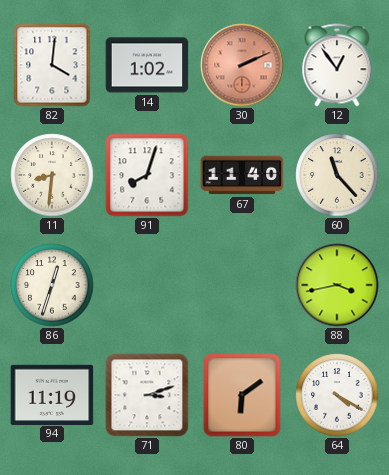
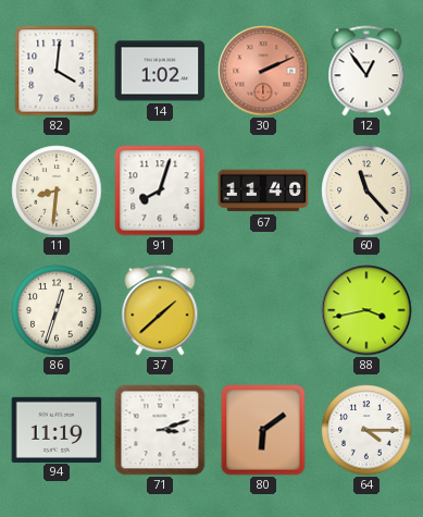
37: none -> 1:38 (160, 310)
64: 4:20 -> 4:15 (366, 430)
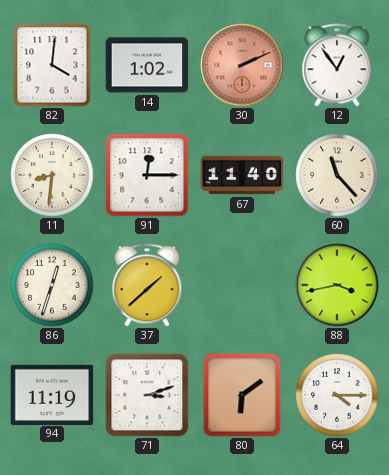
91: 8:03 -> 12:15 (147, 175)
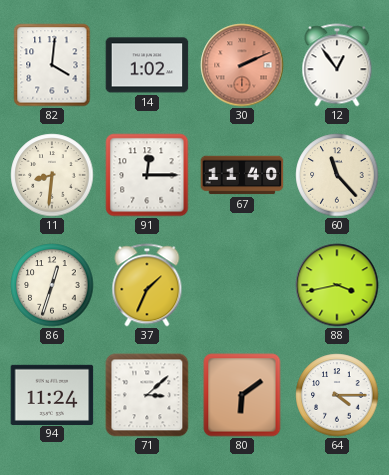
37: 1:38 -> 1:34 (147, 285)
94: 11:19 -> 11:24 (52, 394)
71: 3:12 -> 3:08 (147, 395)
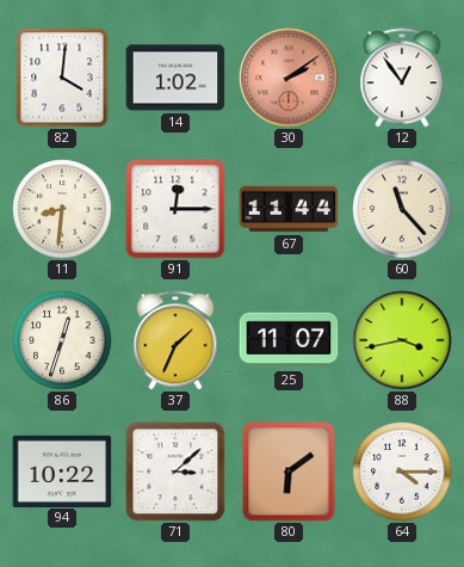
30: 2:11 -> 2:09 (289, 78)
67: 11:40 -> 11:44 (289, 209)
25: none -> 11:07 (289, 340)
94: 11:24 -> 10:22 (62, 470)
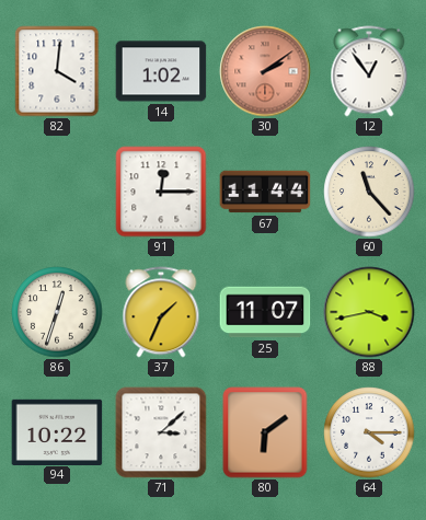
11: 8:31 -> none (62, 209)
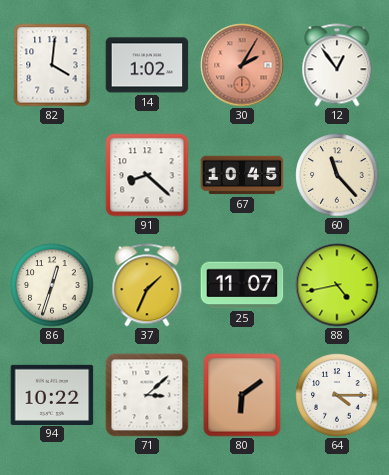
30: 2:09 -> 2:05 (242, 65)
91: 12:15 -> 8:22 (147, 175)
67: 11:44 -> 10:45 (242, 175)
88: 3:43 -> 4:43 (337, 285)
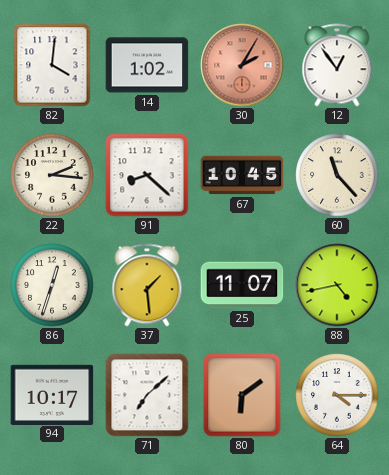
22: none -> 2:16 (52, 175)
37: 1:34 -> 1:29 (147, 285)
94: 10:22 -> 10:17 (52, 394)
71: 3:08 -> 7:08 (147, 395)
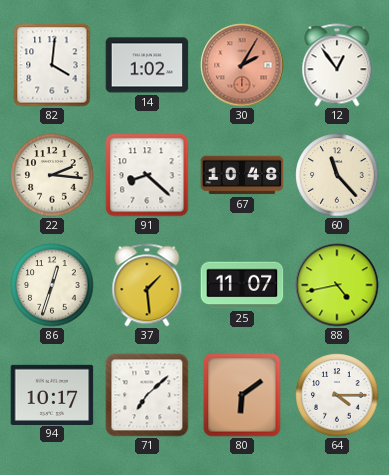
67: 10:45 -> 10:48 (242, 175)
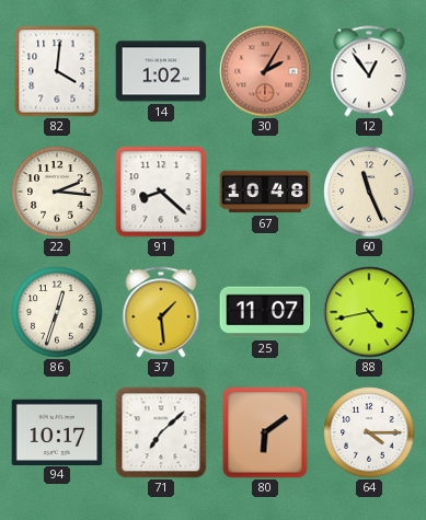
60: 11:23 -> 11:26 (369, 192)
